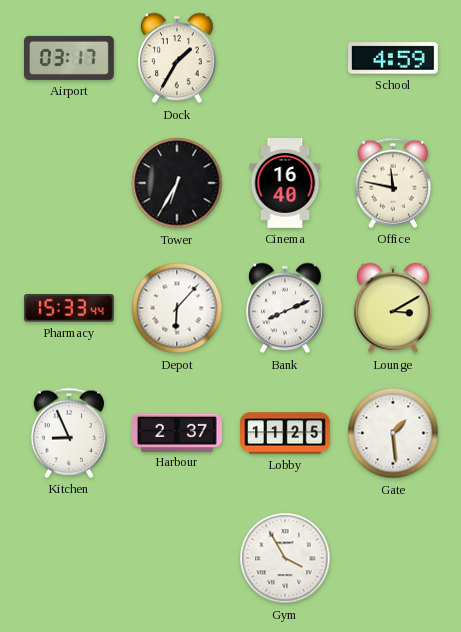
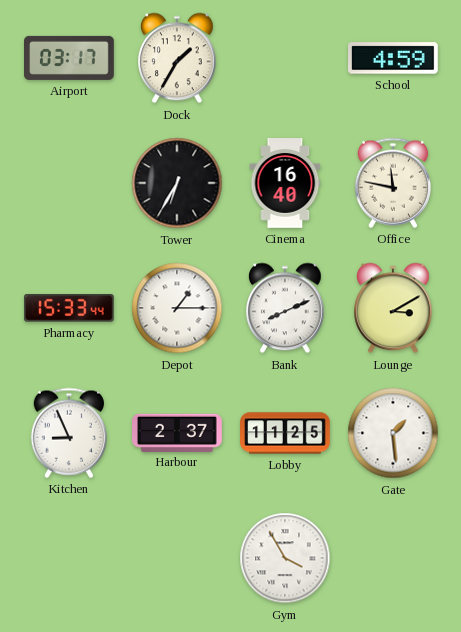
Depot: 6:07 -> 1:15 (177, 308)
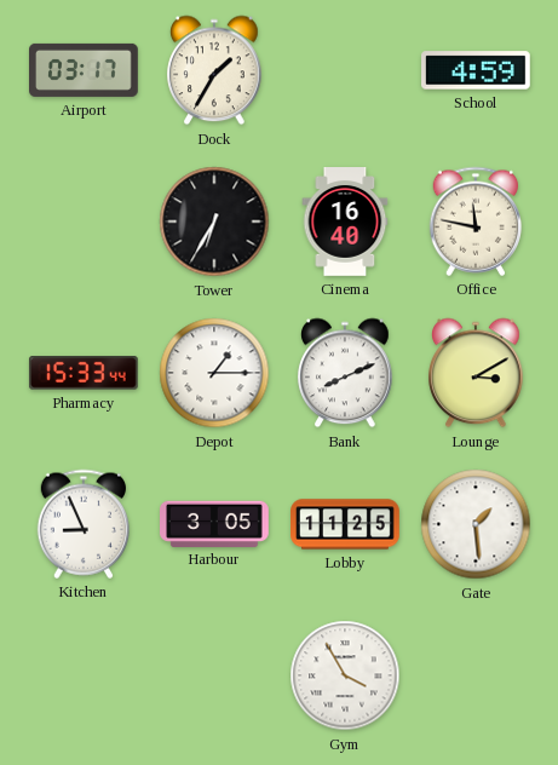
Harbour: 2:37 -> 3:05 (215, 523)
